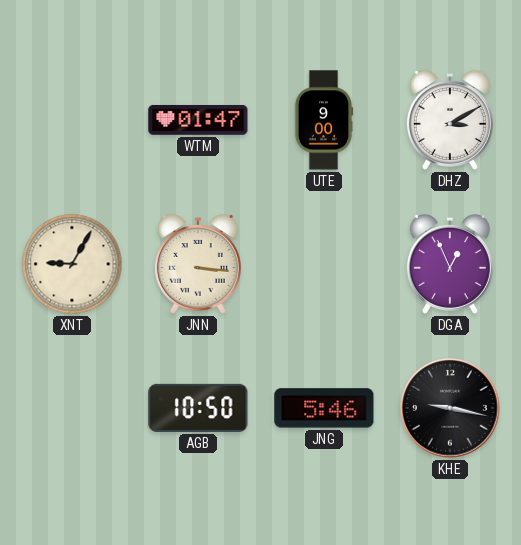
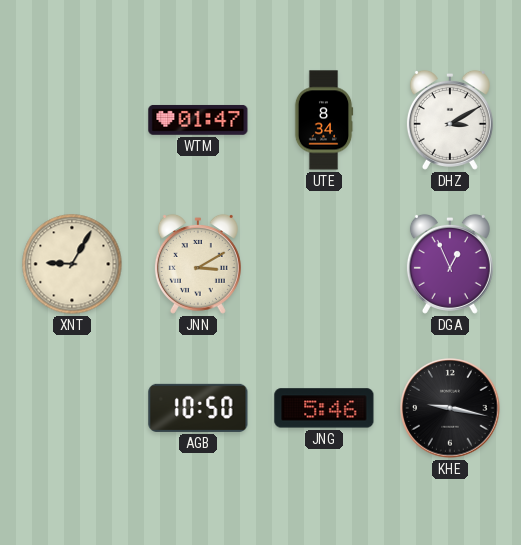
UTE: 9:00 -> 8:34 (324, 120)
JNN: 3:16 -> 3:10 (198, 264)
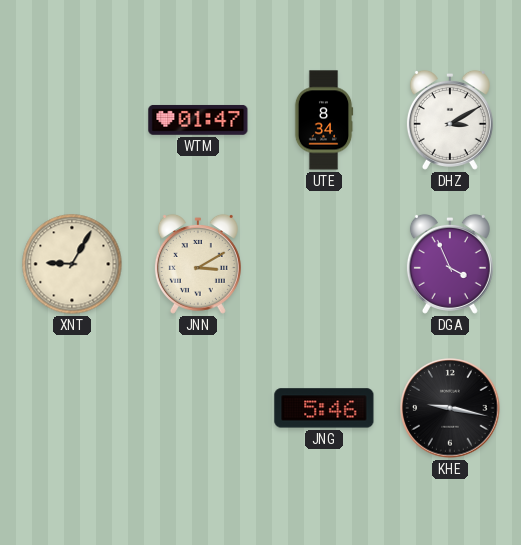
DGA: 12:56 -> 3:56 (450, 264)
AGB: 10:50 -> none (198, 408)
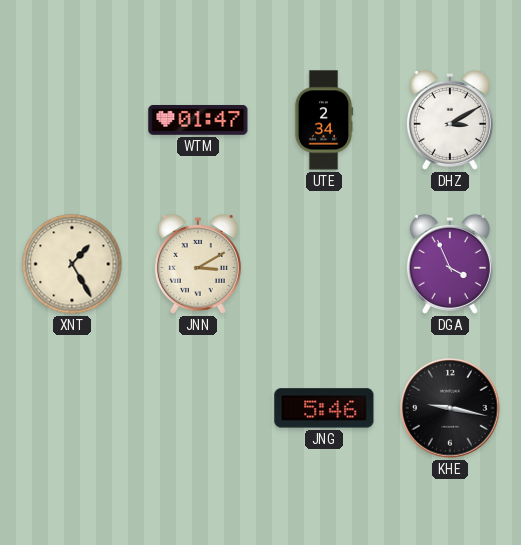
UTE: 8:34 -> 2:34 (324, 120)
XNT: 9:05 -> 1:25 (72, 264)
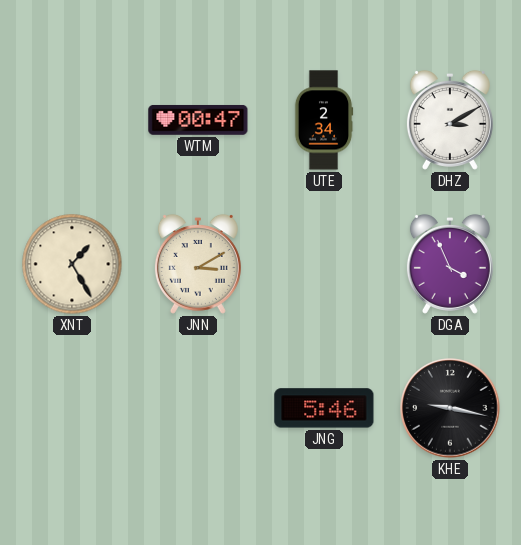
WTM: 01:47 -> 00:47 (198, 120)
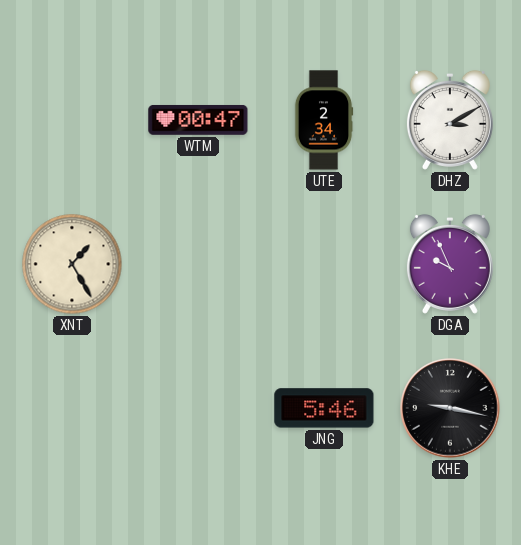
JNN: 3:10 -> none (198, 264)
DGA: 3:56 -> 9:56 (450, 264)
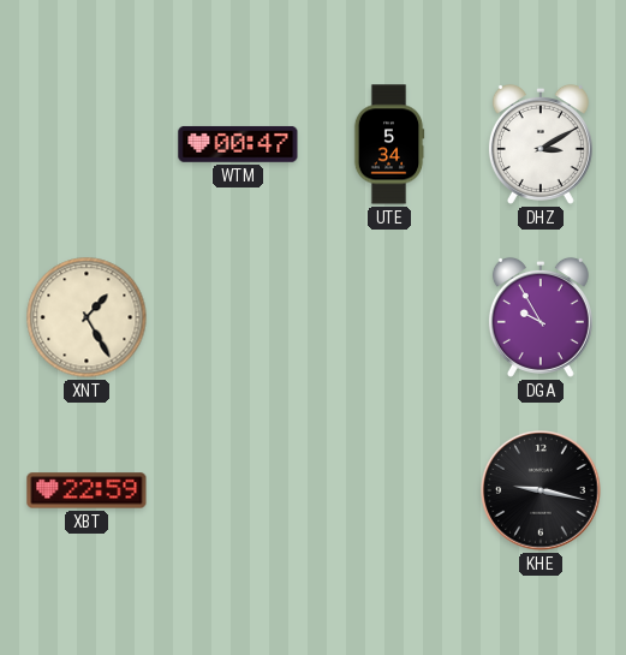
UTE: 2:34 -> 5:34 (389, 144)
DGA: 9:56 -> 9:55 (541, 317)
XBT: none -> 22:59 (87, 490)
JNG: 5:46 -> none (324, 408)
